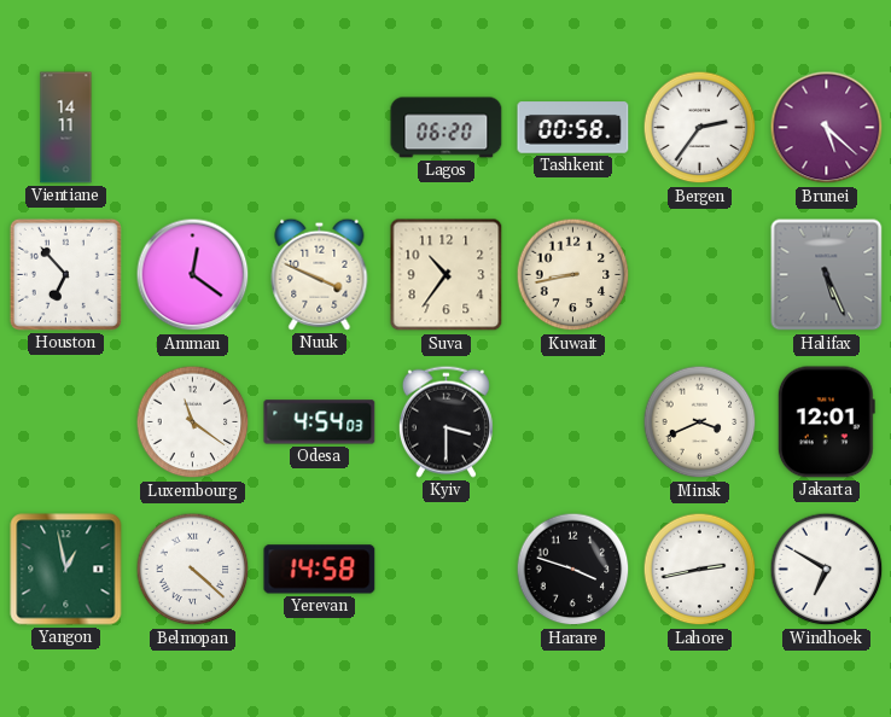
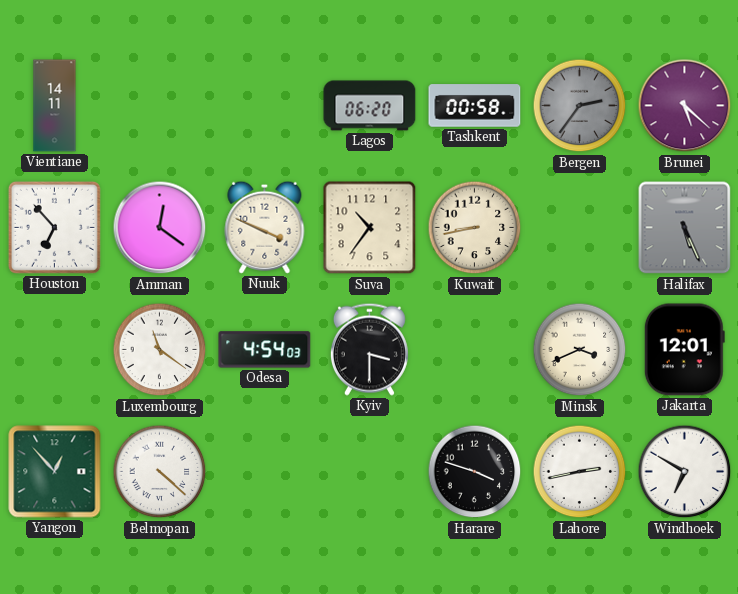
Bergen dial: white -> grey (580, 106)
Yangon: 12:58 -> 12:53 (55, 472)
Yerevan: 14:58 -> none (320, 570)
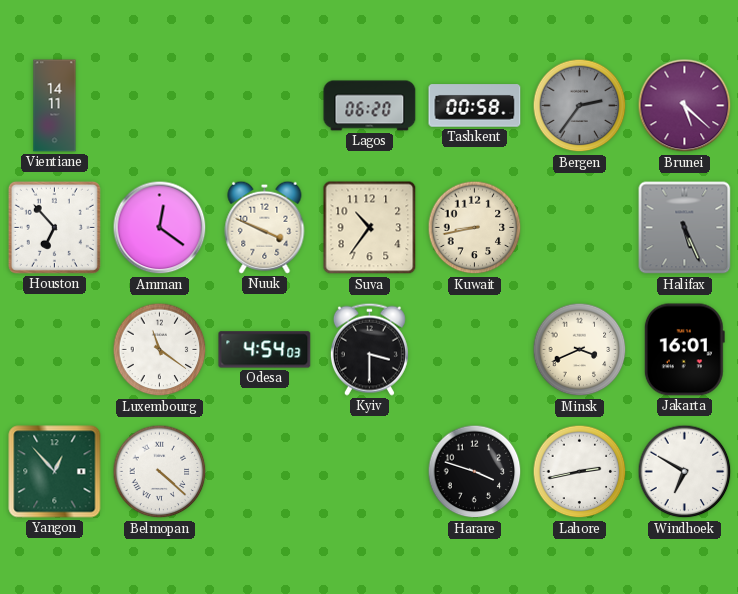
Jakarta: 12:01 -> 16:01 (684, 350)
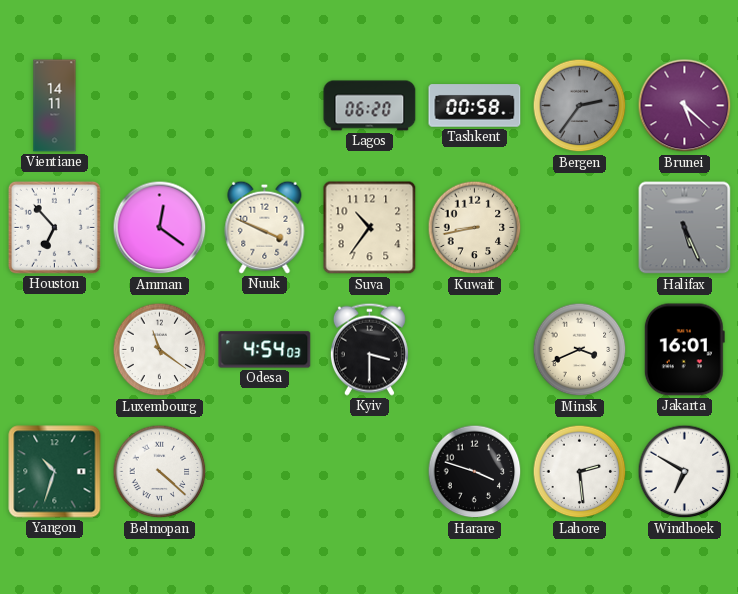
Yangon: 12:53 -> 10:33 (55, 472)
Lahore: 2:43 -> 2:29 (580, 472)
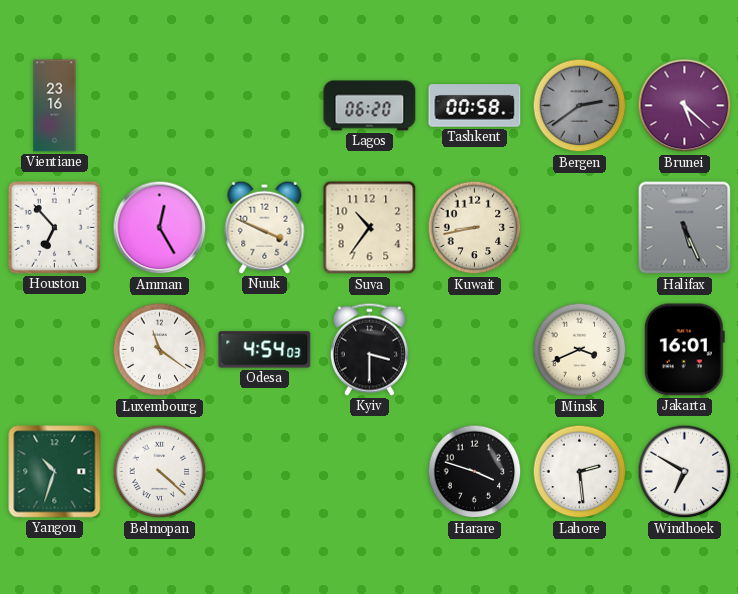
Vientiane: 14:11 -> 23:16 (55, 106)
Bergen: 2:36 -> 2:39 (580, 106)
Amman: 12:21 -> 12:25 (160, 228)
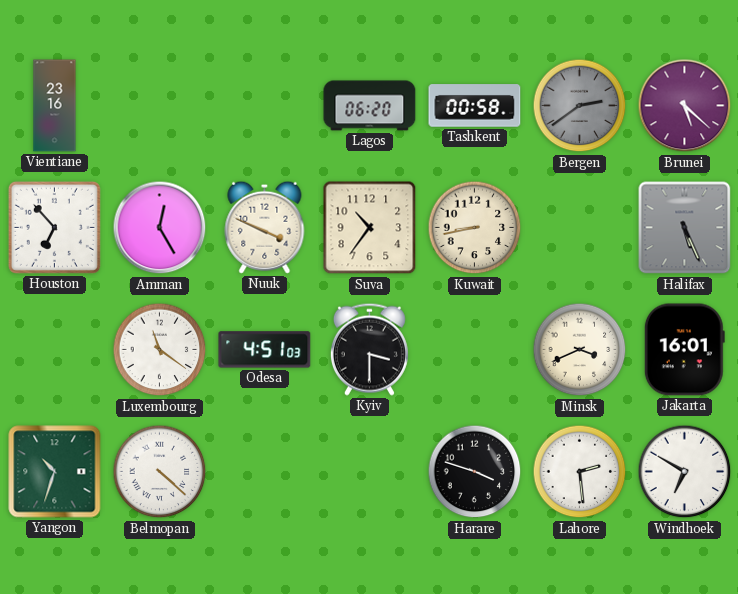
Odesa: 4:54 -> 4:51 (265, 350)
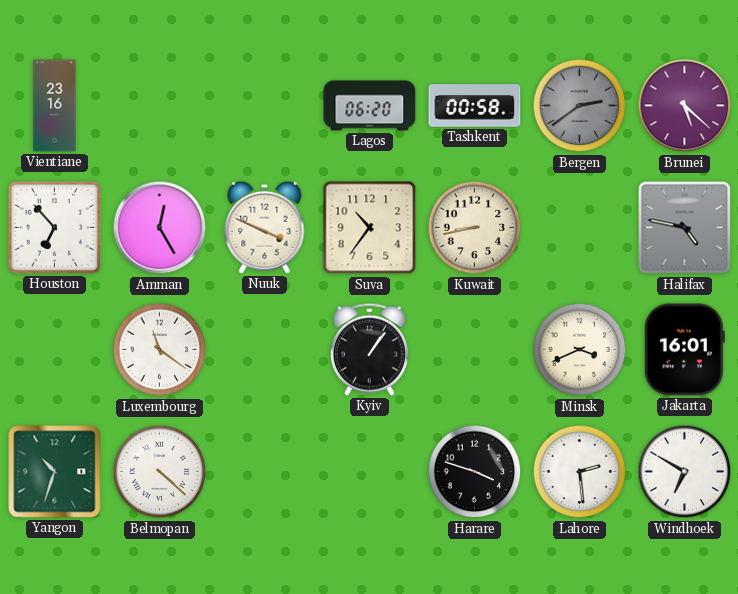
Halifax: 5:26 -> 4:47 (685, 228)
Odesa: 4:51 -> none (265, 350)
Kyiv: 3:30 -> 1:06 (369, 349)
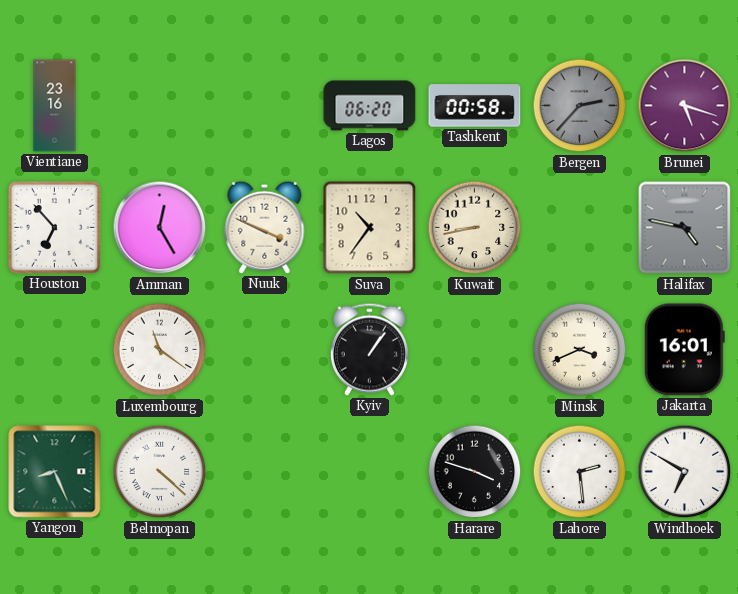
Bergen: 2:39 -> 2:37 (580, 106)
Brunei: 5:22 -> 5:18 (685, 106)
Yangon: 10:33 -> 8:26 (55, 472)
